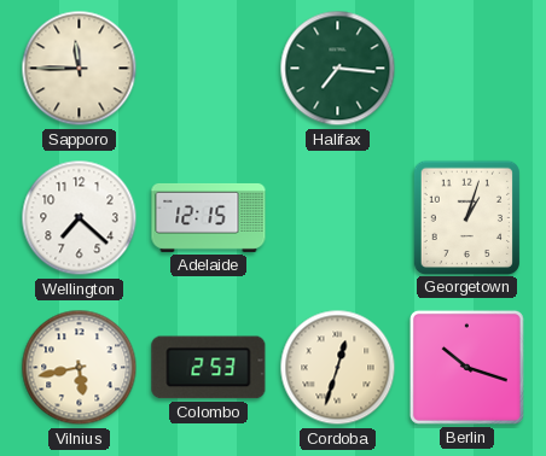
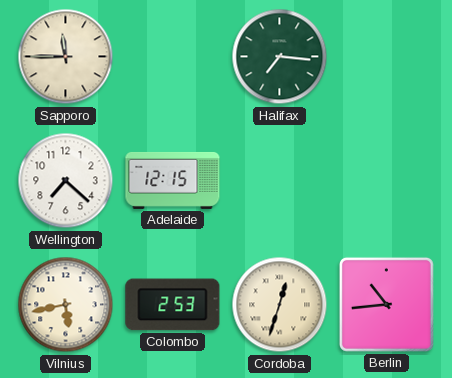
Georgetown: 1:03 -> none (466, 217)
Berlin: 10:18 -> 10:44 (386, 304)
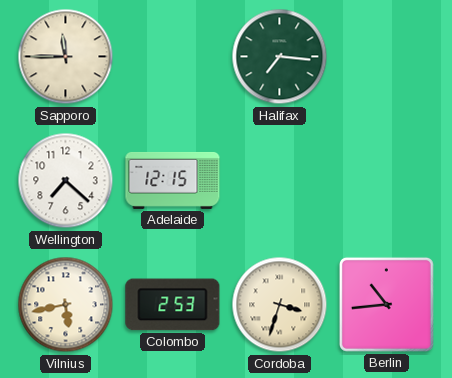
Cordoba: 12:33 -> 3:33 (280, 305)
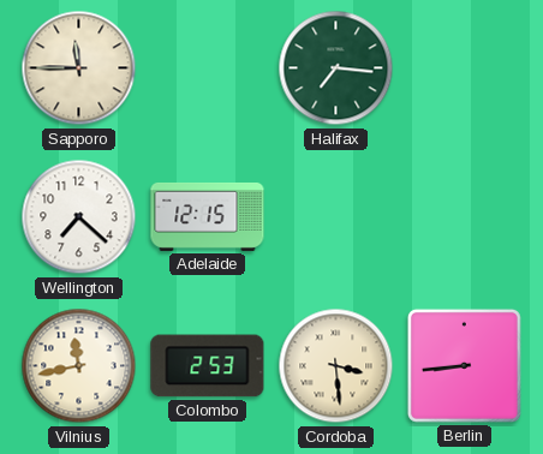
Vilnius: 5:43 -> 11:43 (79, 366)
Cordoba: 3:33 -> 3:29 (336, 366)
Berlin: 10:44 -> 8:44 (464, 365)
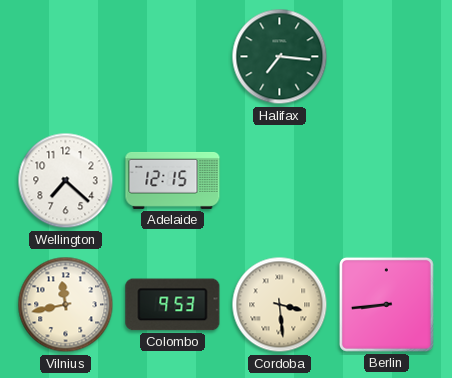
Sapporo: 11:45 -> none (79, 68)
Colombo: 2:53 -> 9:53 (173, 305)
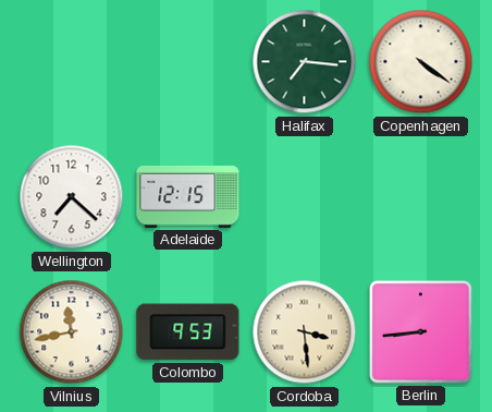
Copenhagen: none -> 4:21 (421, 62)
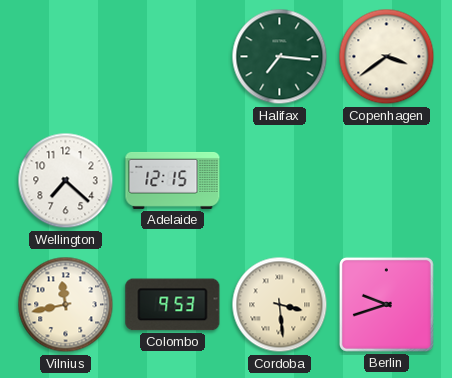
Copenhagen: 4:21 -> 3:39 (387, 57)
Berlin: 8:44 -> 9:42 (386, 304)
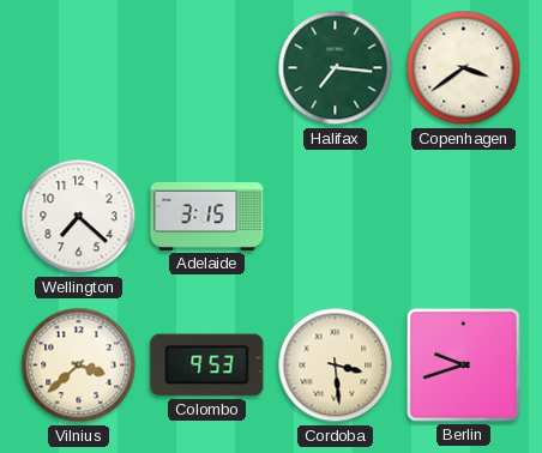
Adelaide: 12:15 -> 3:15 (207, 216)
Vilnius: 11:43 -> 3:38 (79, 366)
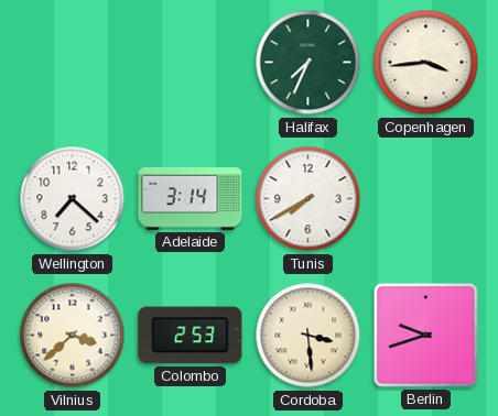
Halifax: 7:16 -> 7:34 (308, 63)
Copenhagen: 3:39 -> 3:44 (426, 63)
Adelaide: 3:15 -> 3:14 (191, 198)
Tunis: none -> 7:40 (308, 199)
Colombo: 9:53 -> 2:53 (191, 336)
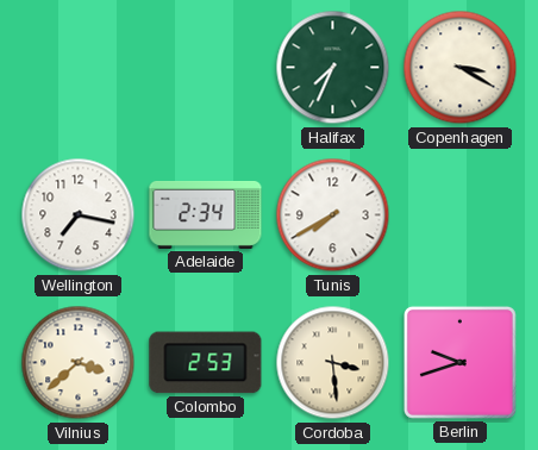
Copenhagen: 3:44 -> 3:20 (461, 68)
Wellington: 7:22 -> 7:17 (79, 215)
Adelaide: 3:14 -> 2:34 (206, 214)
